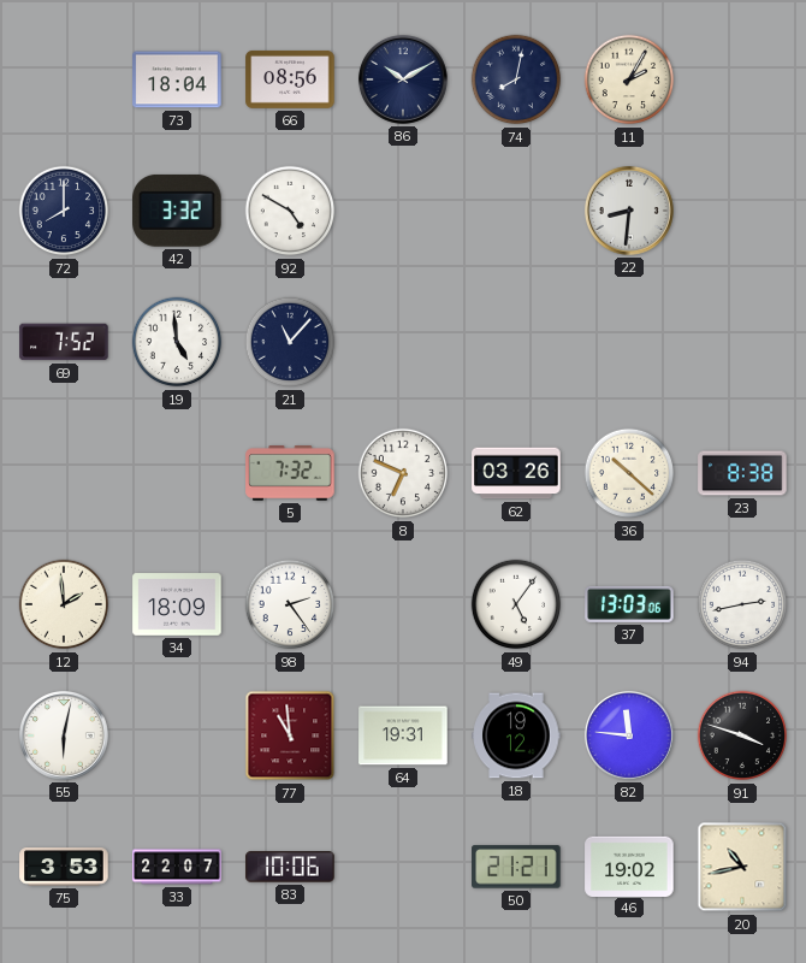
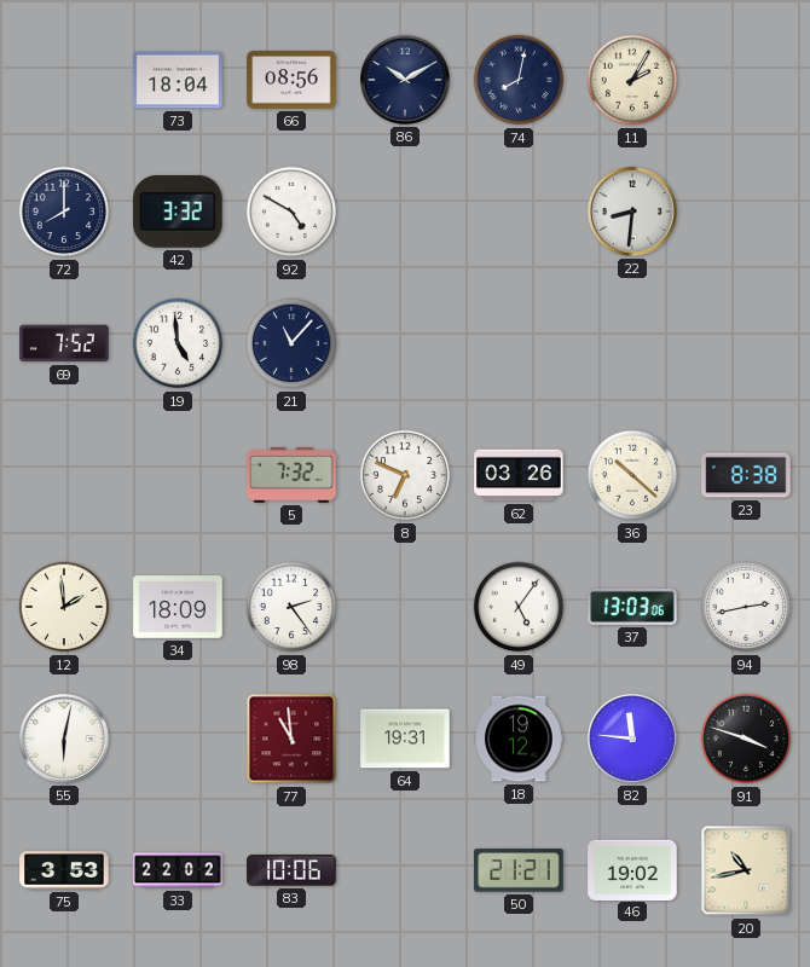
33: 22:07 -> 22:02 (178, 870)
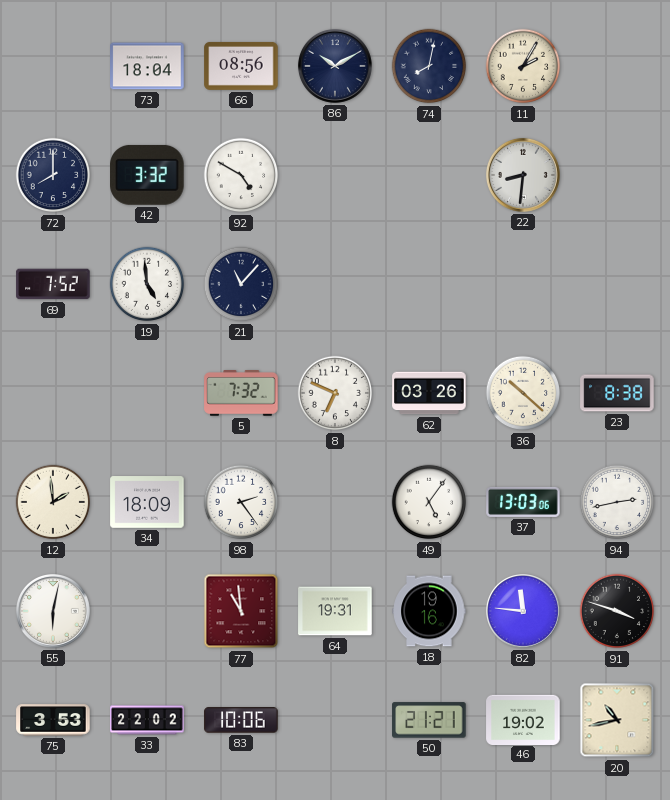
18: 19:12 -> 19:16 (429, 611)
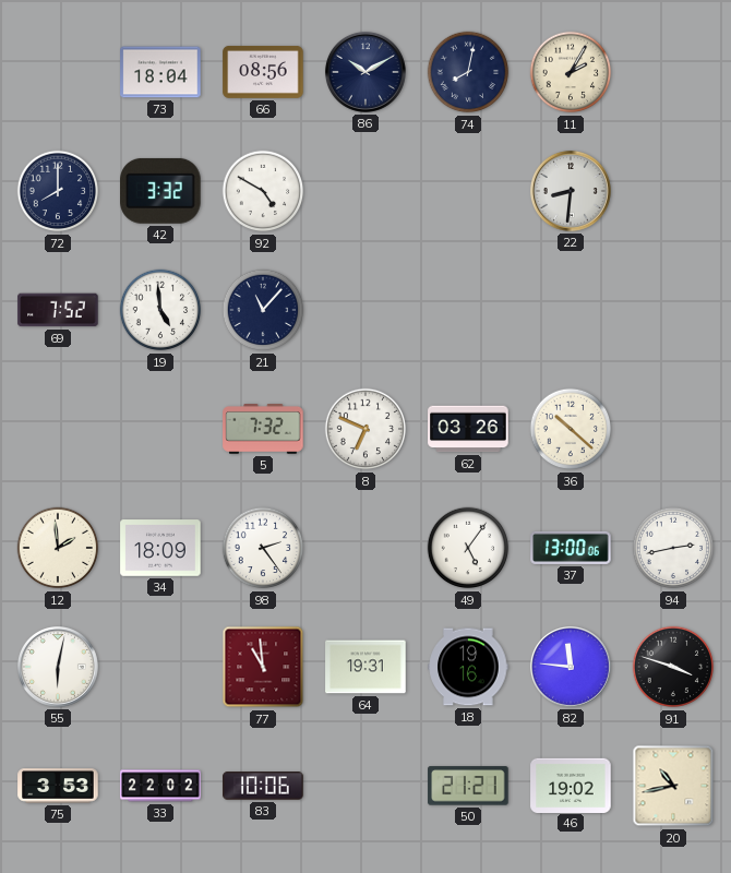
23: 8:38 -> none (617, 393)
37: 13:03 -> 13:00 (571, 548)
